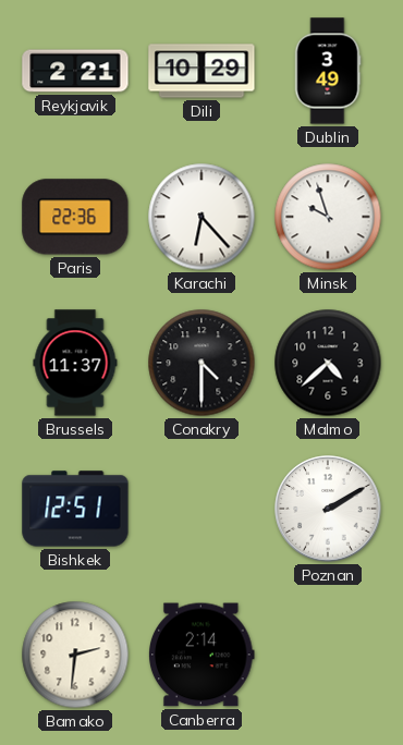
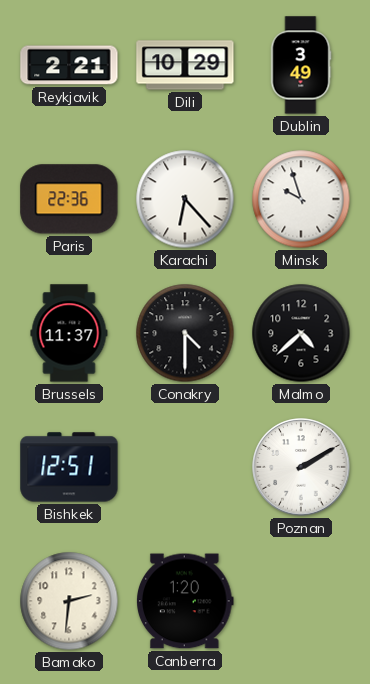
Canberra: 2:14 -> 1:20 (186, 601)
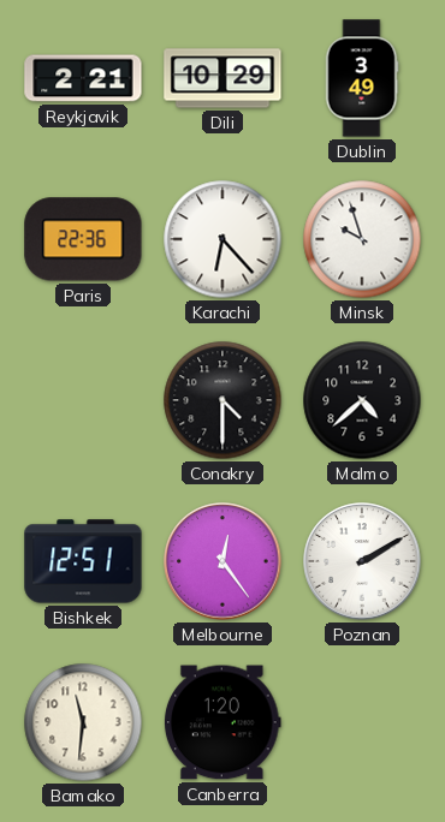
Brussels: 11:37 -> none (69, 333)
Melbourne: none -> 12:24 (222, 561)
Bamako: 2:31 -> 11:31 (83, 722)
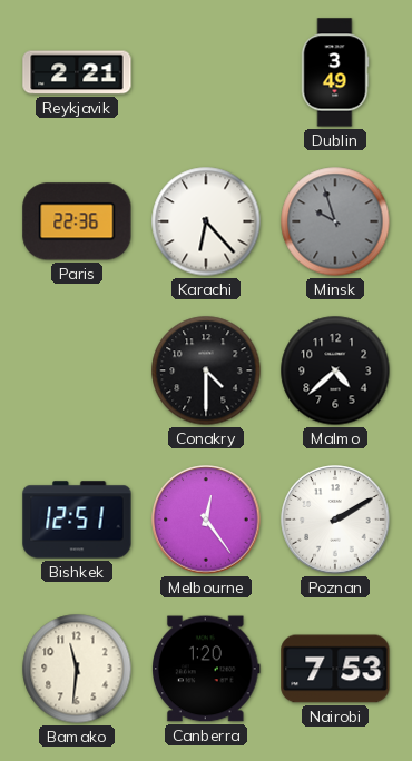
Dili: 10:29 -> none (222, 78)
Minsk dial: white -> grey (335, 221)
Nairobi: none -> 7:53 (335, 669)
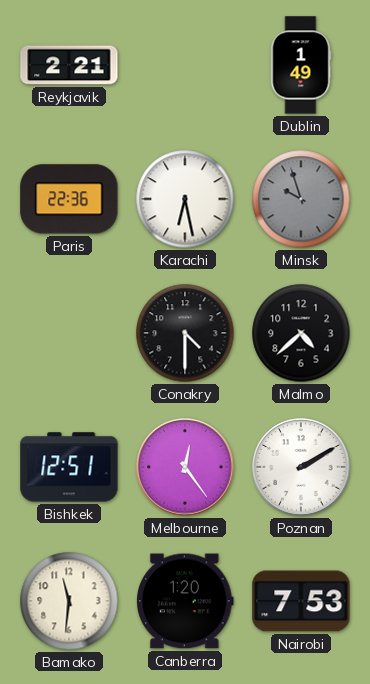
Dublin: 3:49 -> 1:49 (301, 65)
Karachi: 6:23 -> 6:28 (185, 199)
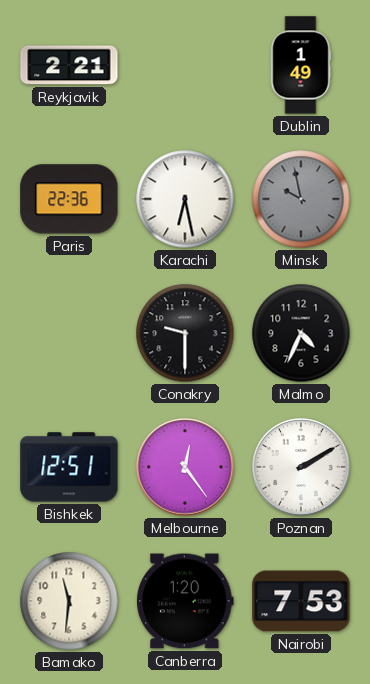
Minsk: 9:57 -> 9:58 (301, 199)
Conakry: 4:30 -> 9:30 (185, 333)
Malmo: 4:38 -> 4:34 (301, 333)
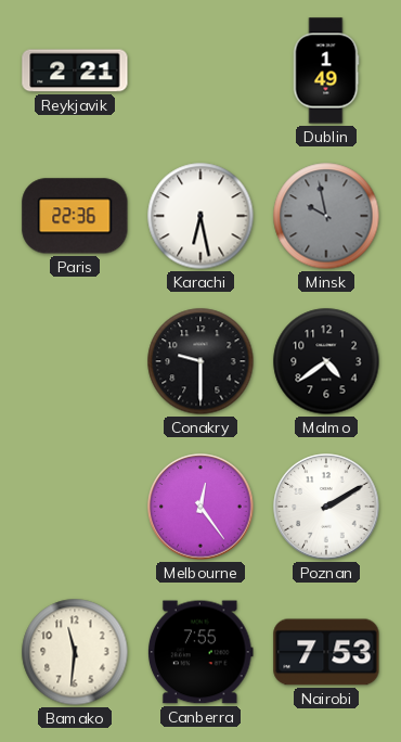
Malmo: 4:34 -> 4:39 (326, 361)
Bishkek: 12:51 -> none (69, 467)
Canberra: 1:20 -> 7:55 (202, 652)
